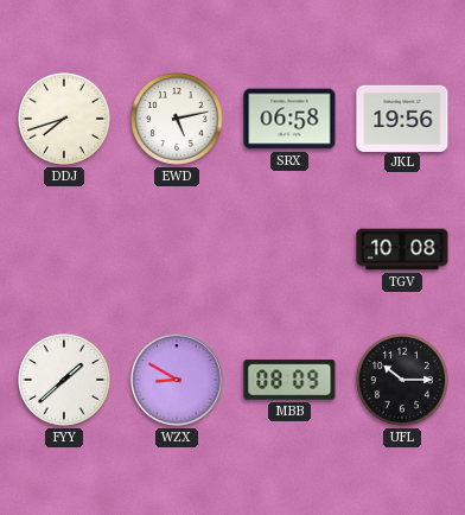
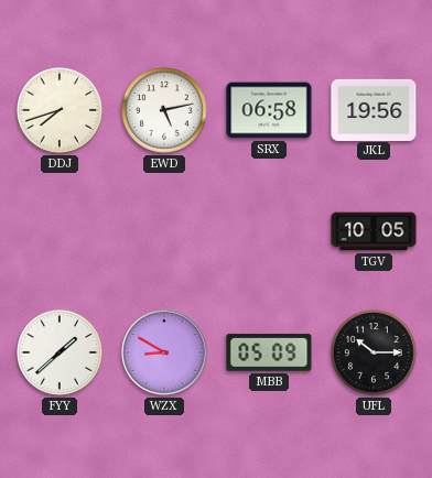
TGV: 10:08 -> 10:05 (374, 231)
MBB: 08:09 -> 05:09 (269, 352)
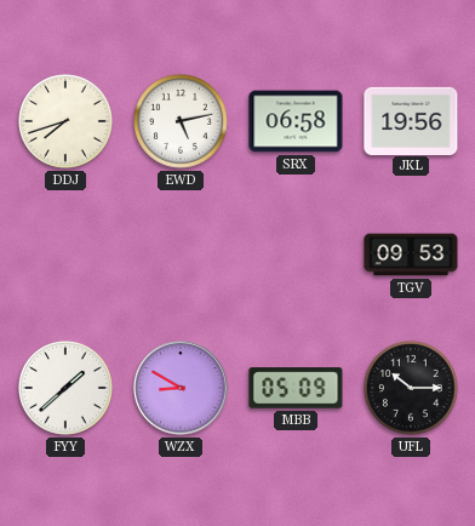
TGV: 10:05 -> 09:53 (411, 255)
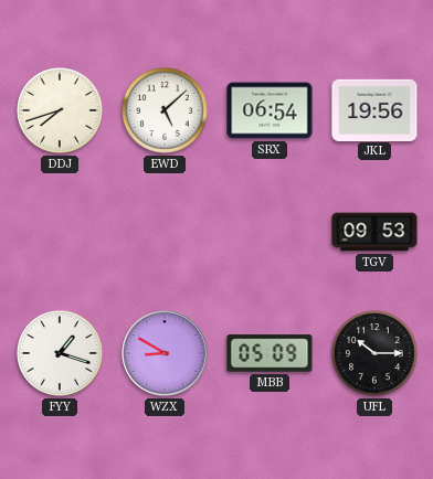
EWD: 5:13 -> 5:08 (166, 111)
SRX: 06:58 -> 06:54 (270, 110)
FYY: 1:38 -> 1:18 (61, 354)
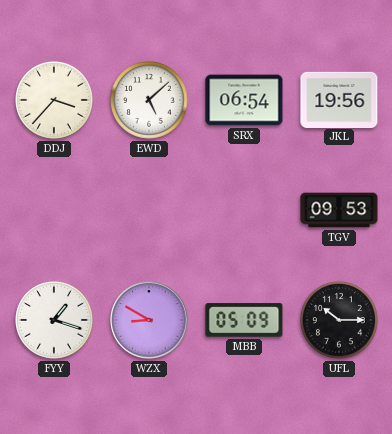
DDJ: 7:42 -> 3:37 (55, 101)
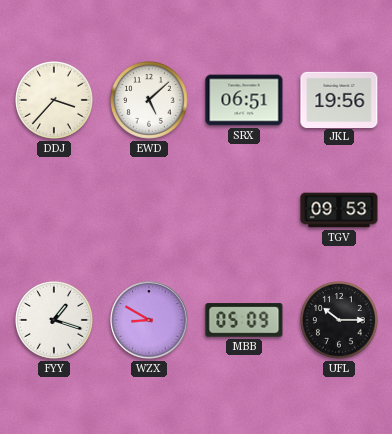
SRX: 06:54 -> 06:51 (244, 100)
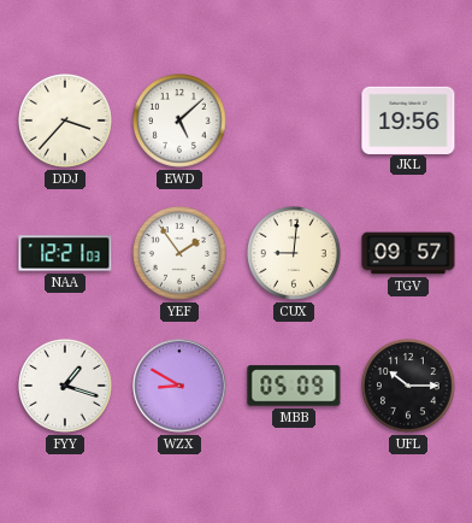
SRX: 06:51 -> none (244, 100)
NAA: none -> 12:21 (65, 253)
YEF: none -> 1:54 (181, 254)
CUX: none -> 9:01 (295, 254)
TGV: 09:53 -> 09:57 (408, 253)
